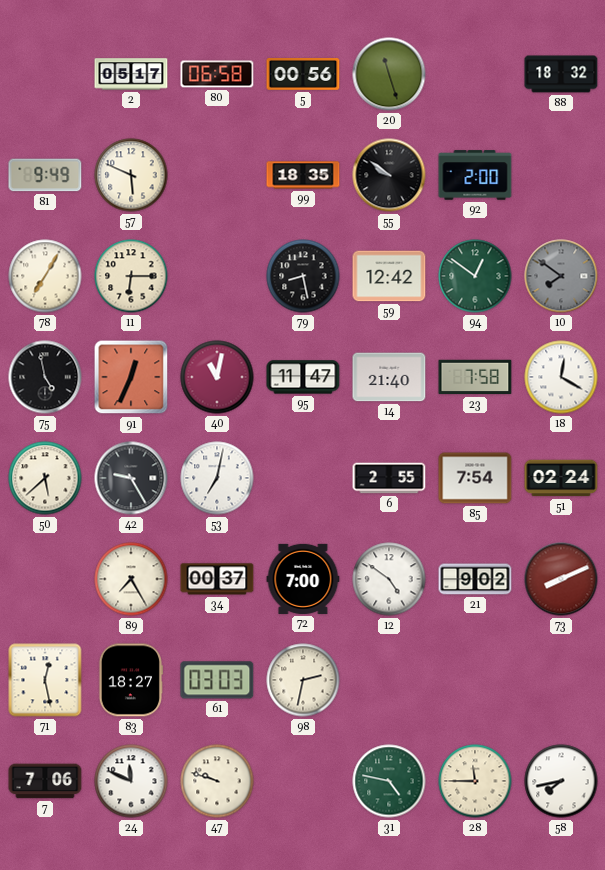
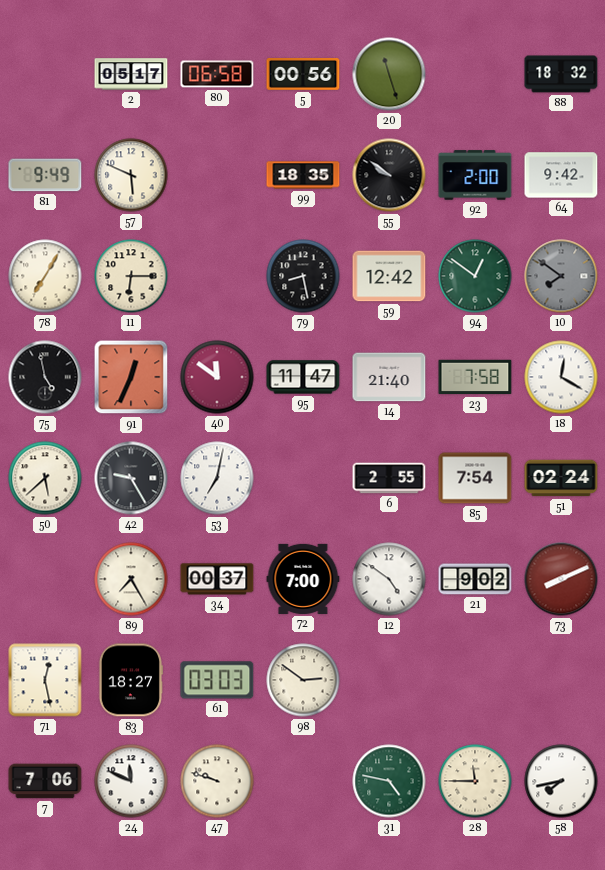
64: none -> 9:42 (561, 175)
40: 11:02 -> 11:51 (217, 377)
98: 2:32 -> 2:51 (303, 680)
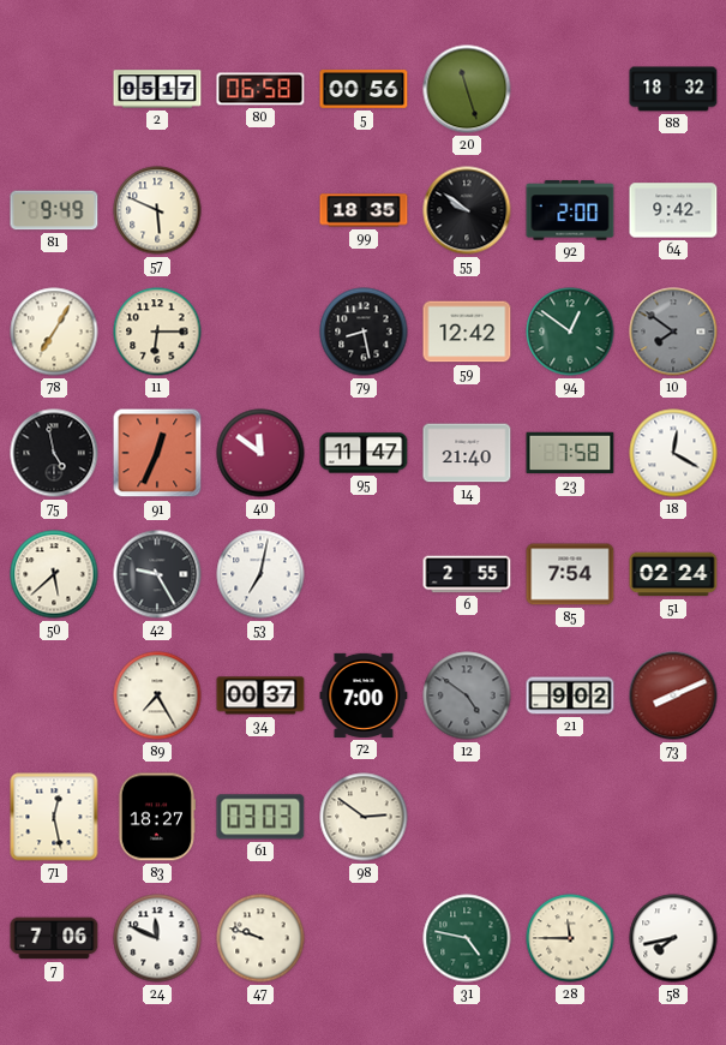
12 dial: white -> grey (467, 695)
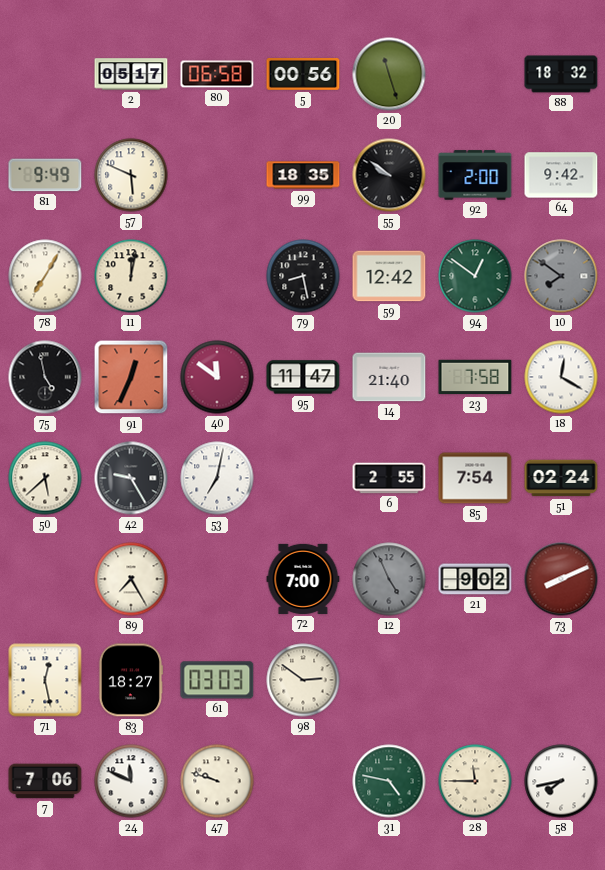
11: 6:15 -> 12:02 (131, 276)
34: 00:37 -> none (260, 695)
12: 4:51 -> 4:56 (389, 579)
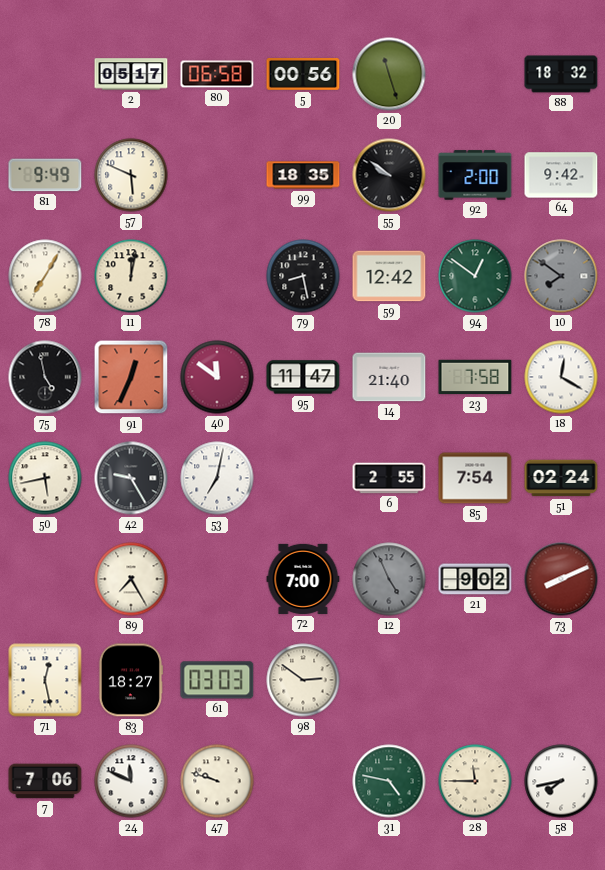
50: 5:38 -> 5:43 (45, 478)
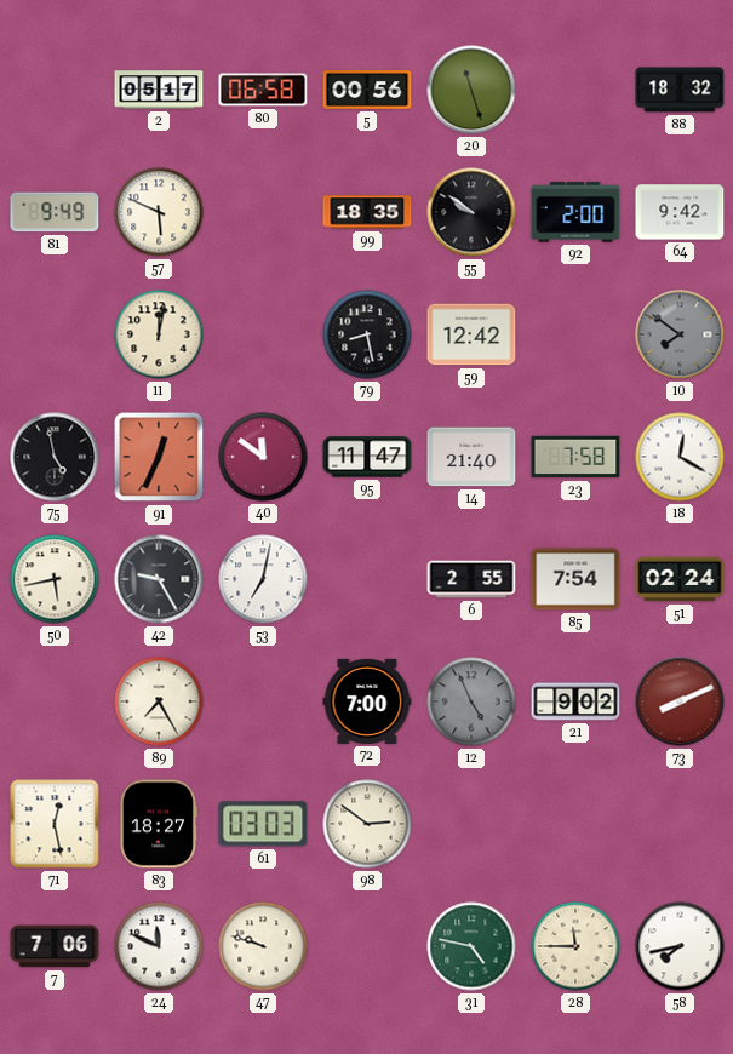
78: 7:05 -> none (45, 276)
94: 12:51 -> none (475, 276)
